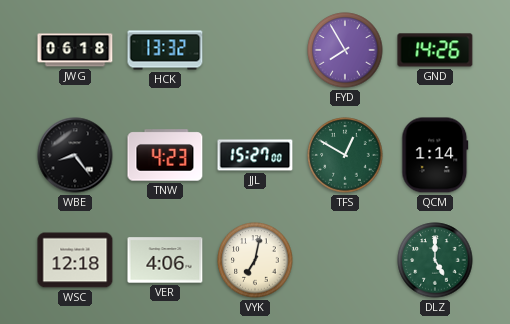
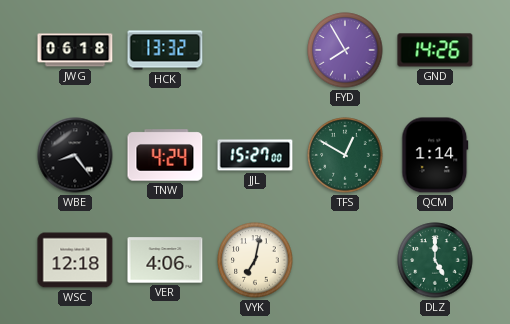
TNW: 4:23 -> 4:24 (165, 155)
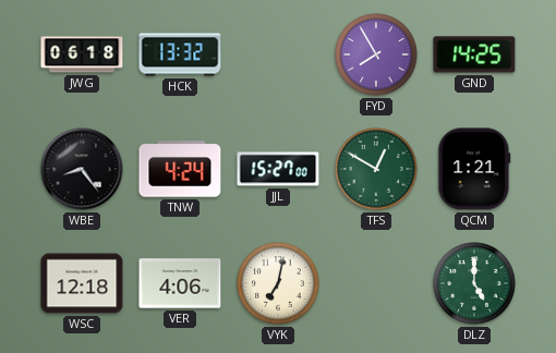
GND: 14:26 -> 14:25 (474, 54)
QCM: 1:14 -> 1:21 (474, 169)
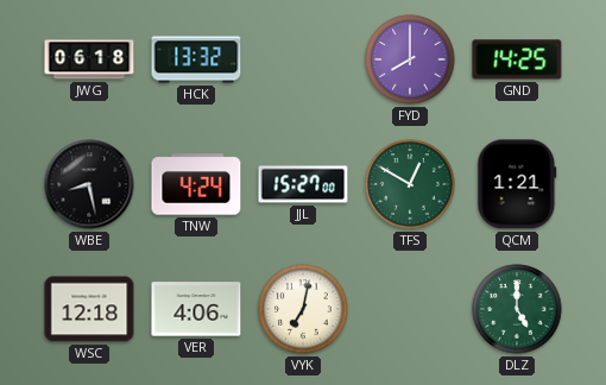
FYD: 7:55 -> 8:00 (410, 59)
WBE: 8:24 -> 8:28 (89, 184)
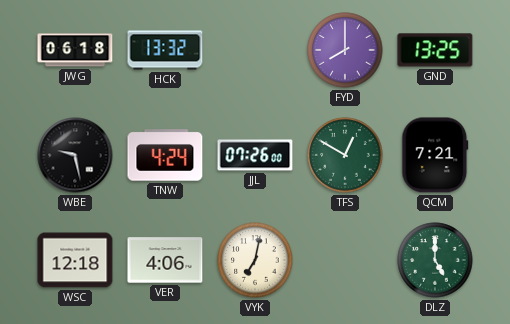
GND: 14:25 -> 13:25 (435, 50)
WBE: 8:28 -> 9:28 (75, 155)
JJL: 15:27 -> 07:26 (255, 155)
QCM: 1:21 -> 7:21 (435, 155)
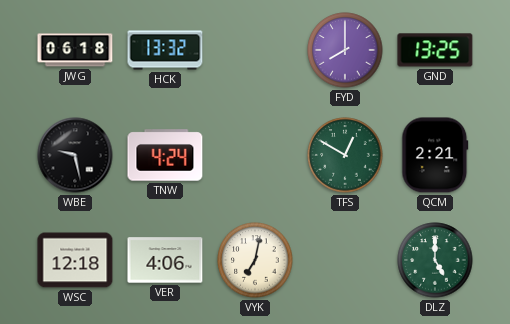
JJL: 07:26 -> none (255, 155)
QCM: 7:21 -> 2:21 (435, 155)
